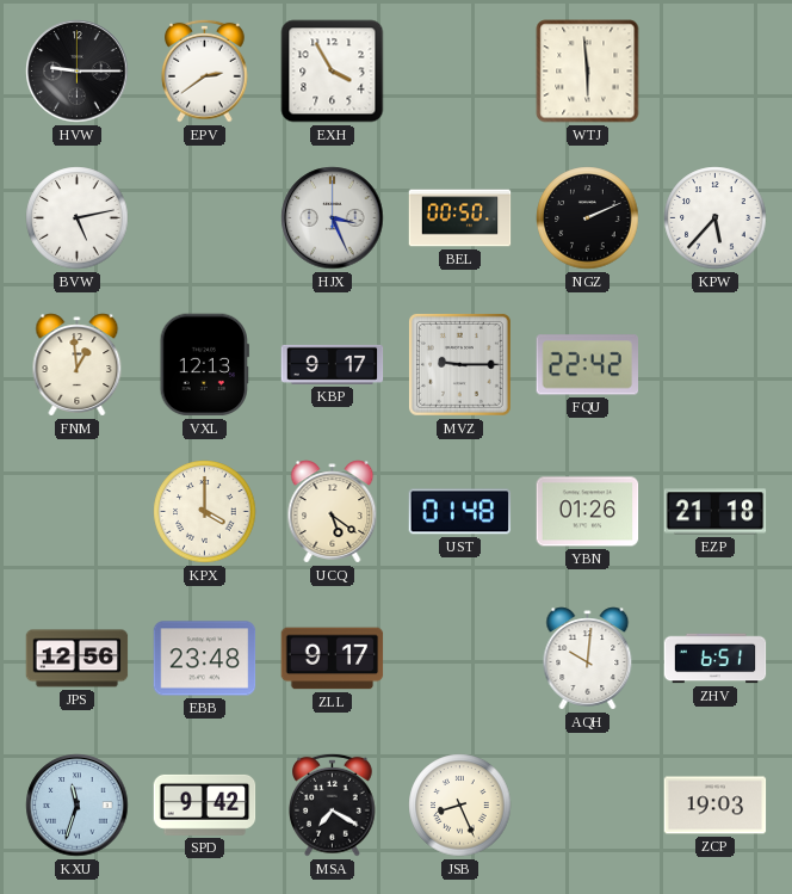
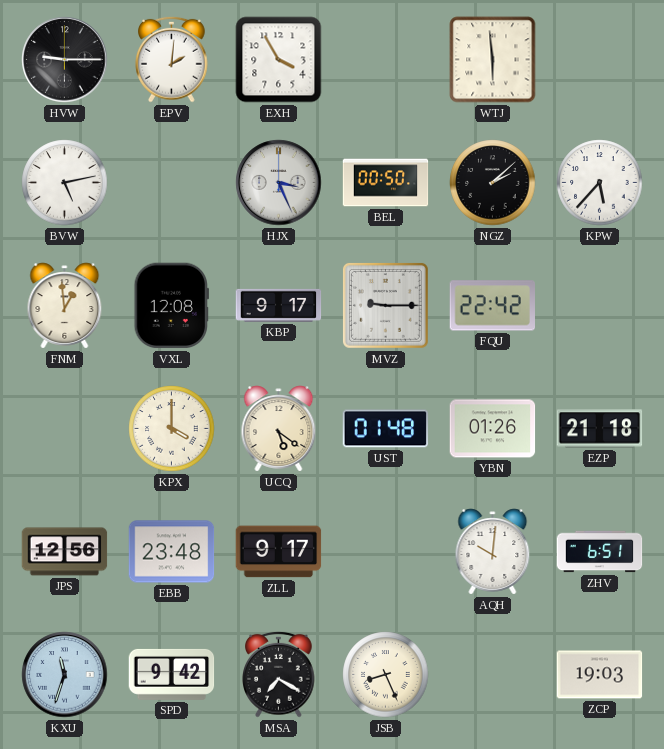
EPV: 2:39 -> 2:01 (172, 59)
NGZ: 2:11 -> 2:08 (493, 183)
VXL: 12:13 -> 12:08 (171, 306)
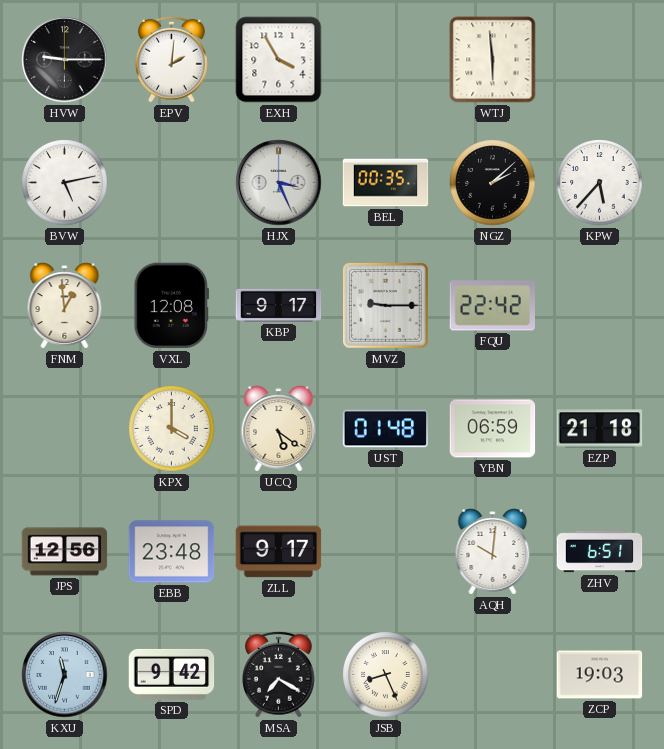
BEL: 00:50 -> 00:35 (386, 183)
YBN: 01:26 -> 06:59 (493, 429)
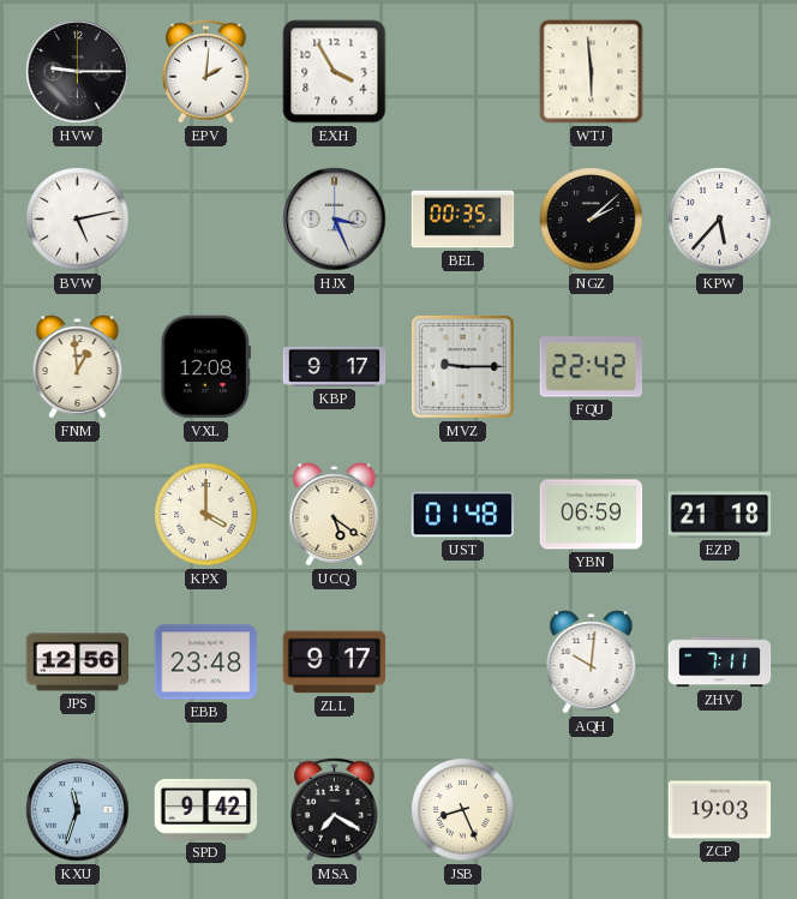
ZHV: 6:51 -> 7:11 (720, 663)
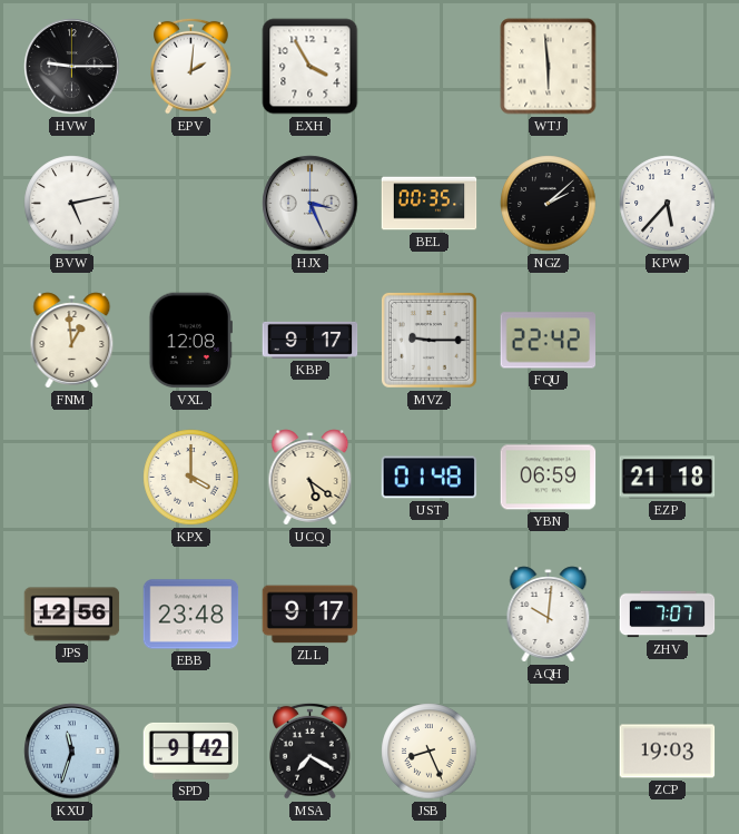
ZHV: 7:11 -> 7:07 (668, 615)
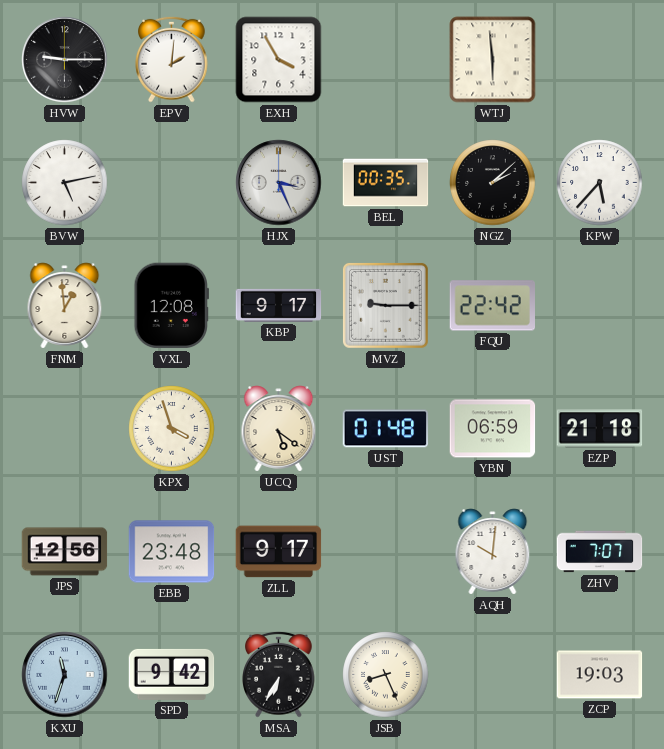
KPX: 4:00 -> 3:57 (172, 429)
MSA: 7:20 -> 6:35 (279, 674)
